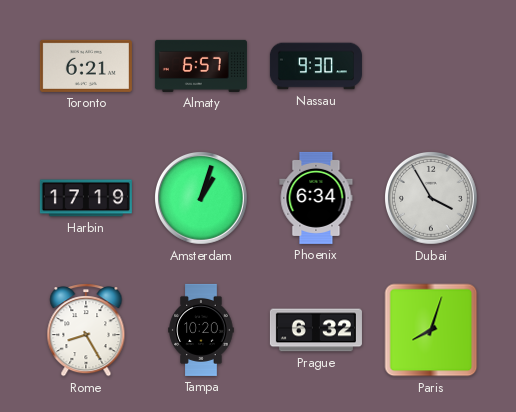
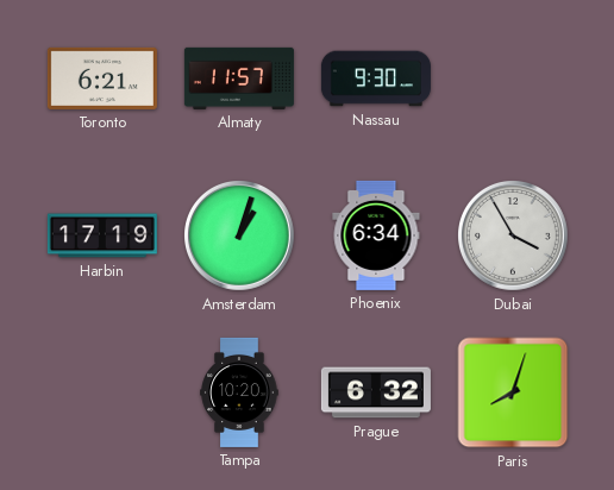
Almaty: 6:57 -> 11:57 (239, 78)
Rome: 8:25 -> none (86, 330)
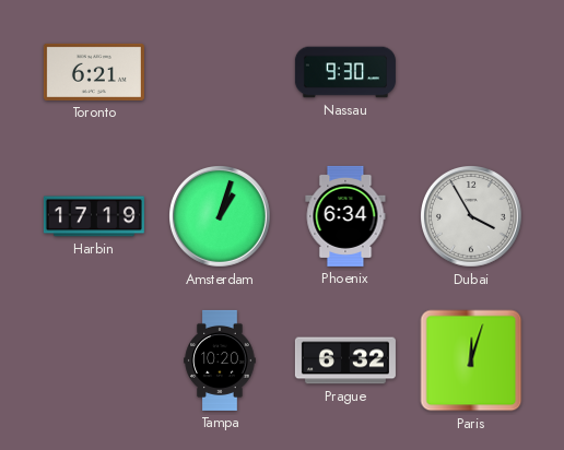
Almaty: 11:57 -> none (239, 78)
Paris: 8:03 -> 12:03 (471, 360)
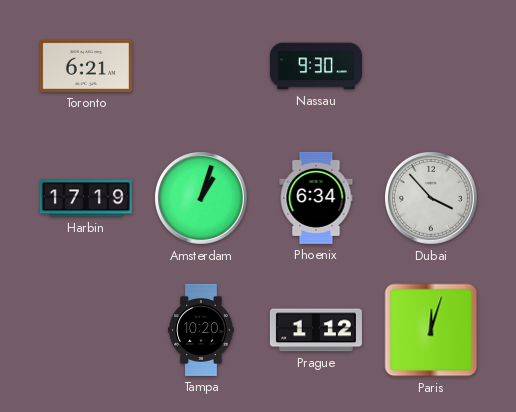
Dubai: 3:55 -> 3:53 (432, 199)
Prague: 6:32 -> 1:12 (316, 330)
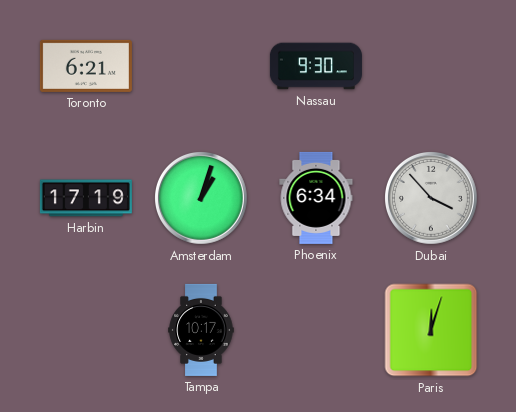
Tampa: 10:20 -> 10:17 (201, 330)
Prague: 1:12 -> none (316, 330)
